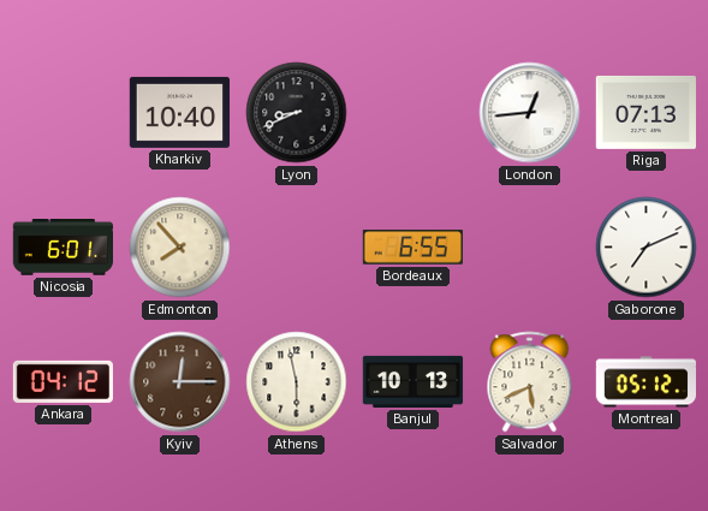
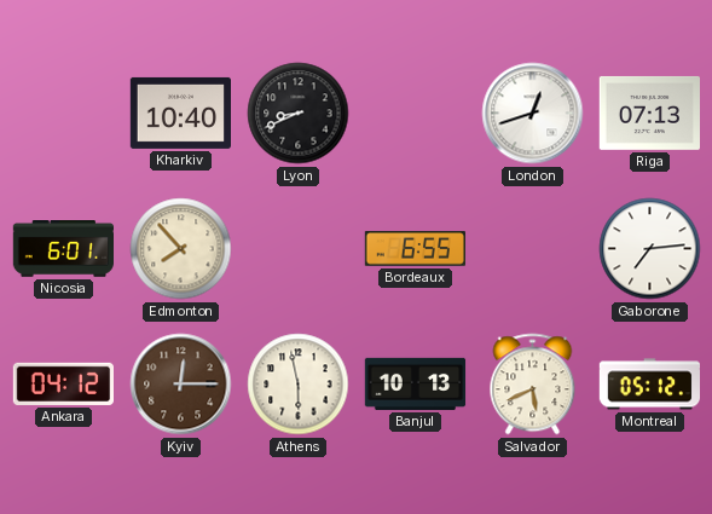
London: 12:44 -> 12:42 (533, 114)
Gaborone: 7:11 -> 7:14 (650, 249)
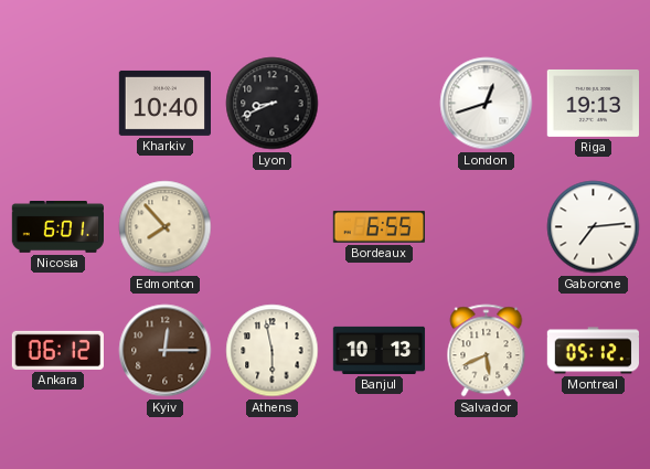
Riga: 07:13 -> 19:13 (593, 103)
Ankara: 04:12 -> 06:12 (57, 350)
